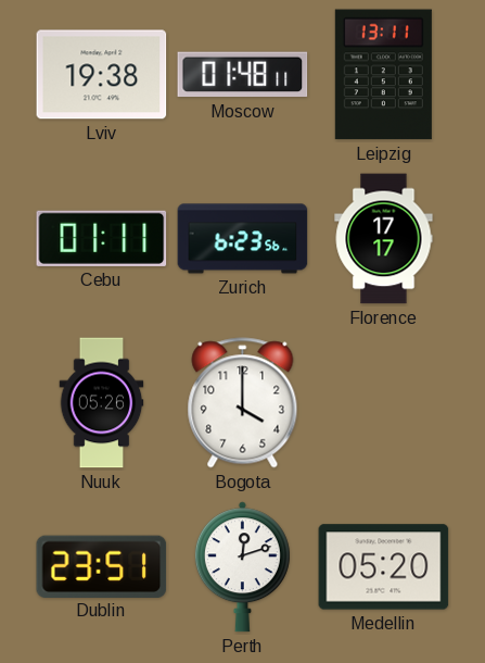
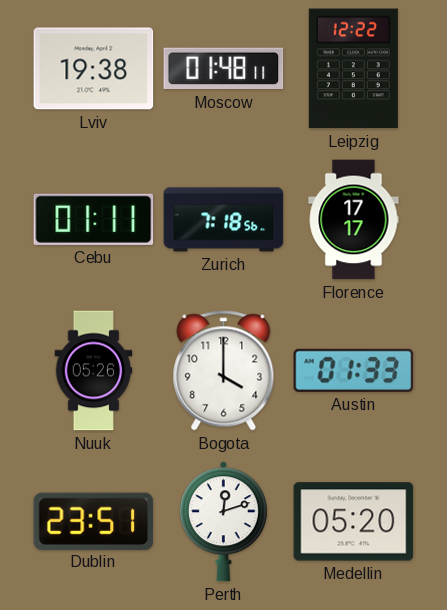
Leipzig: 13:11 -> 12:22 (353, 69)
Zurich: 6:23 -> 7:18 (224, 220)
Austin: none -> 01:33 (354, 370)
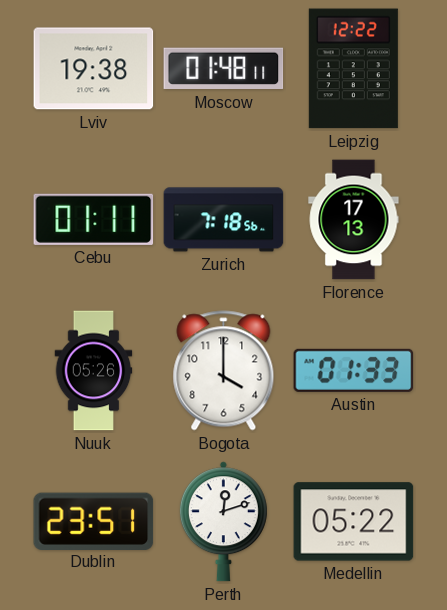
Florence: 17:17 -> 17:13 (354, 220)
Medellin: 05:20 -> 05:22 (354, 522)
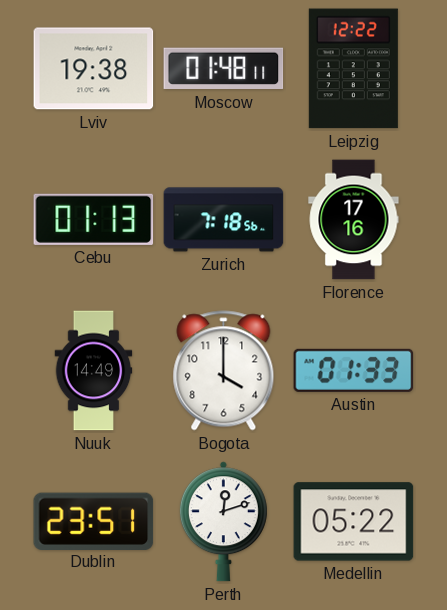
Cebu: 01:11 -> 01:13 (94, 219)
Florence: 17:13 -> 17:16 (354, 220)
Nuuk: 05:26 -> 14:49 (94, 371)
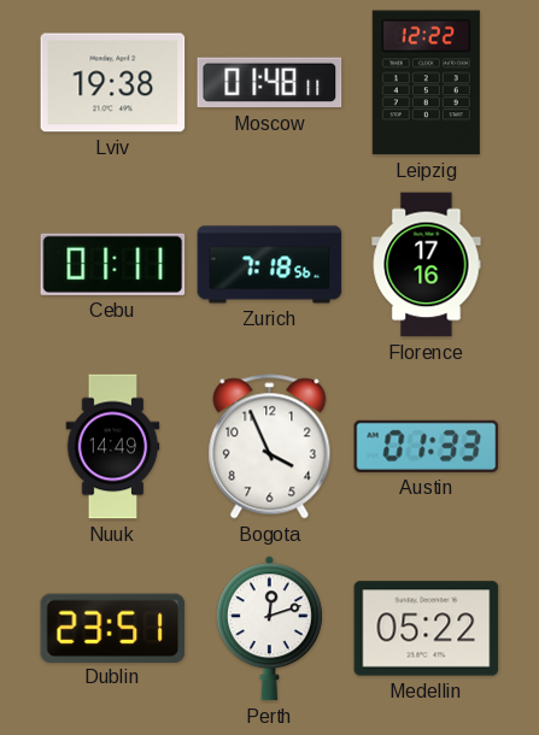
Cebu: 01:13 -> 01:11 (113, 264)
Bogota: 4:00 -> 3:56 (270, 447)
